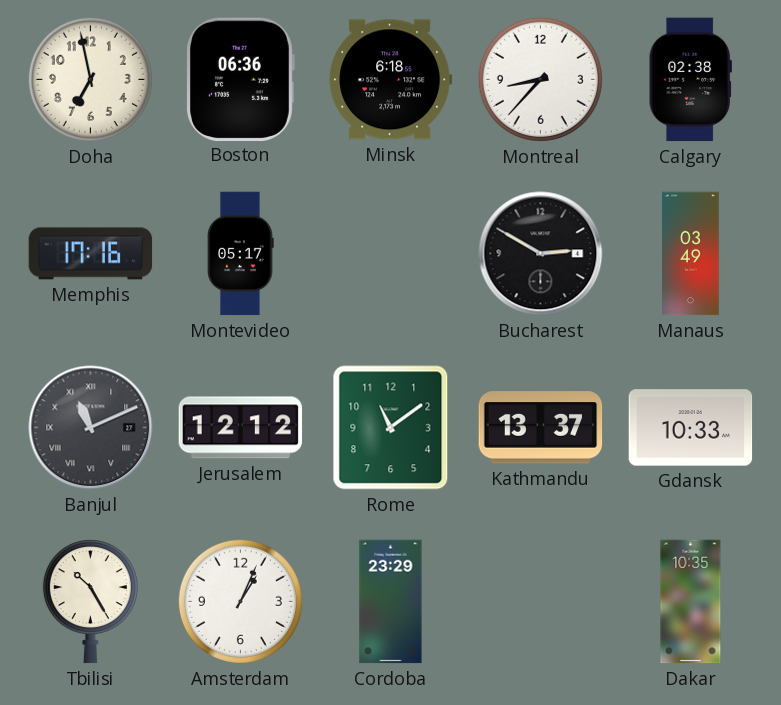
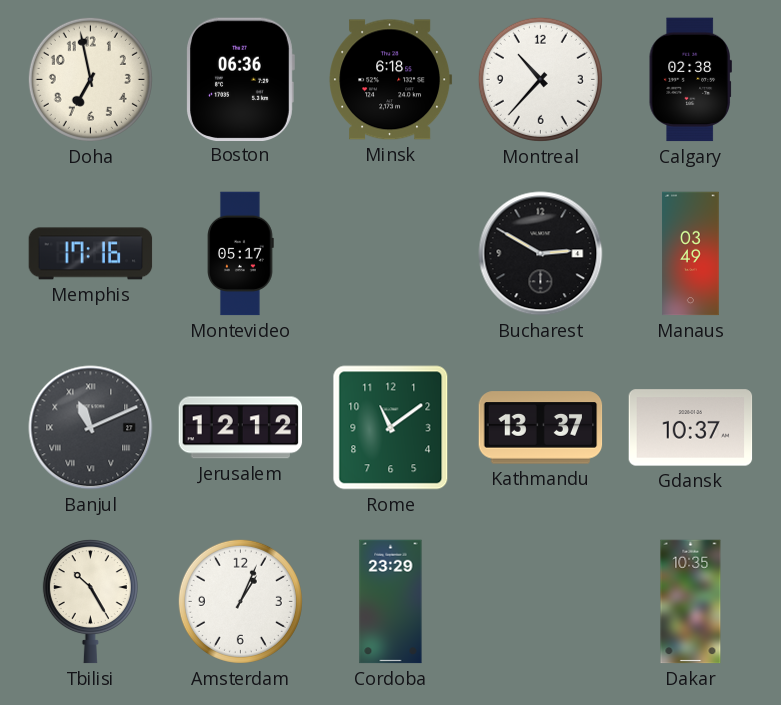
Montreal: 8:37 -> 10:37 (540, 79)
Gdansk: 10:33 -> 10:37 (691, 428)
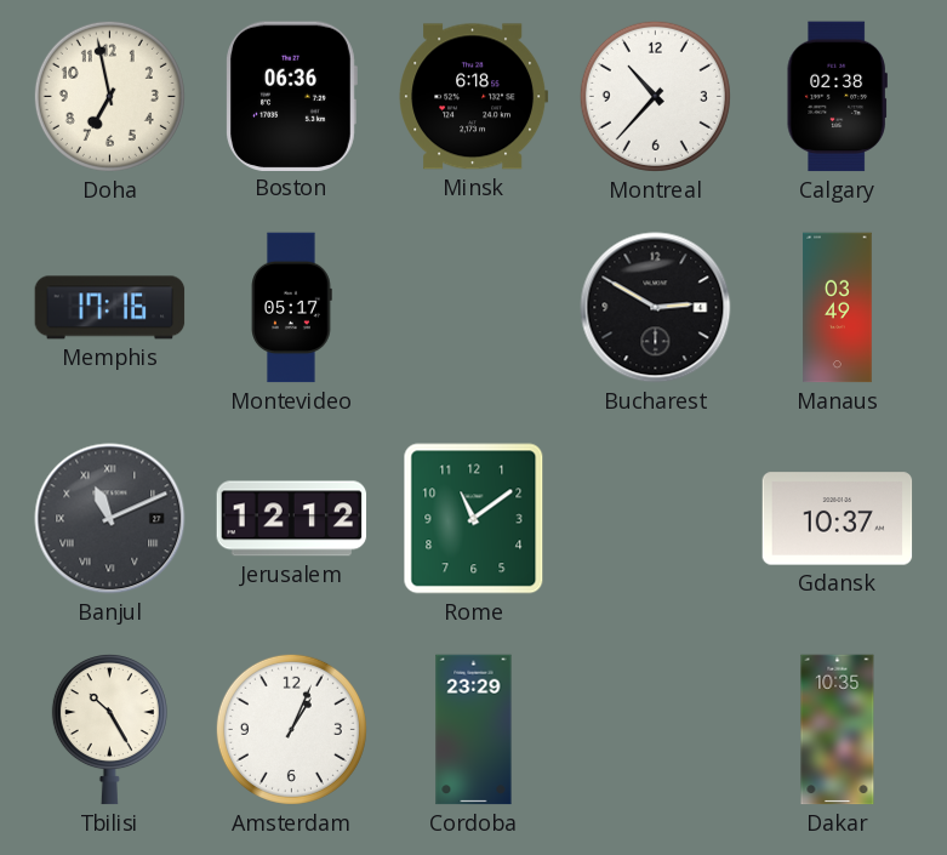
Kathmandu: 13:37 -> none (541, 428)
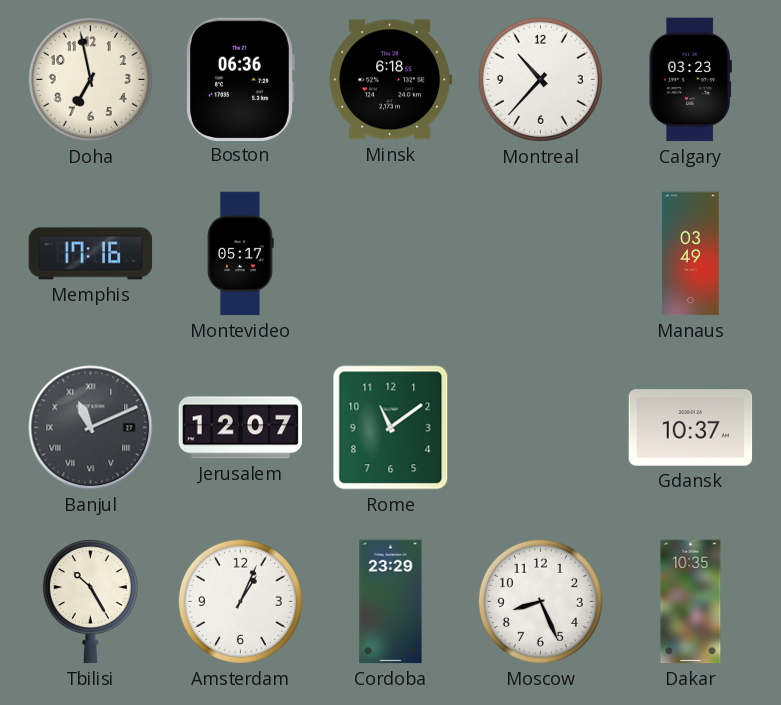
Calgary: 02:38 -> 03:23 (690, 80)
Bucharest: 2:50 -> none (656, 308)
Jerusalem: 12:12 -> 12:07 (241, 428)
Moscow: none -> 8:26 (540, 601)
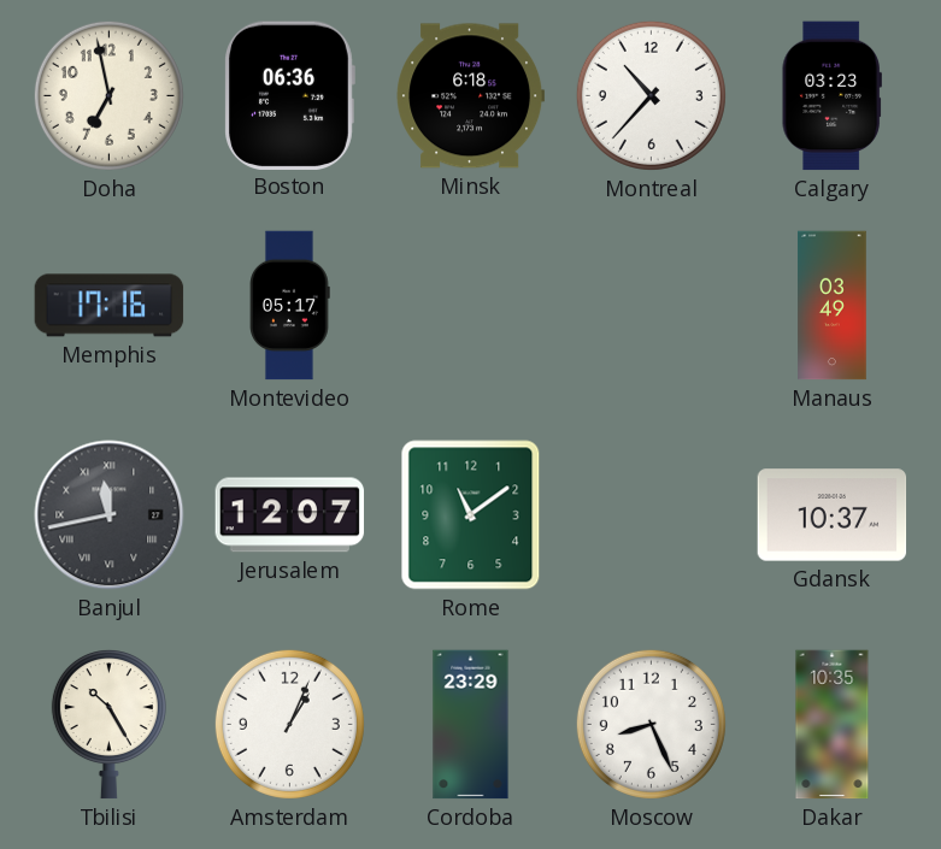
Banjul: 11:11 -> 11:43 (110, 515)
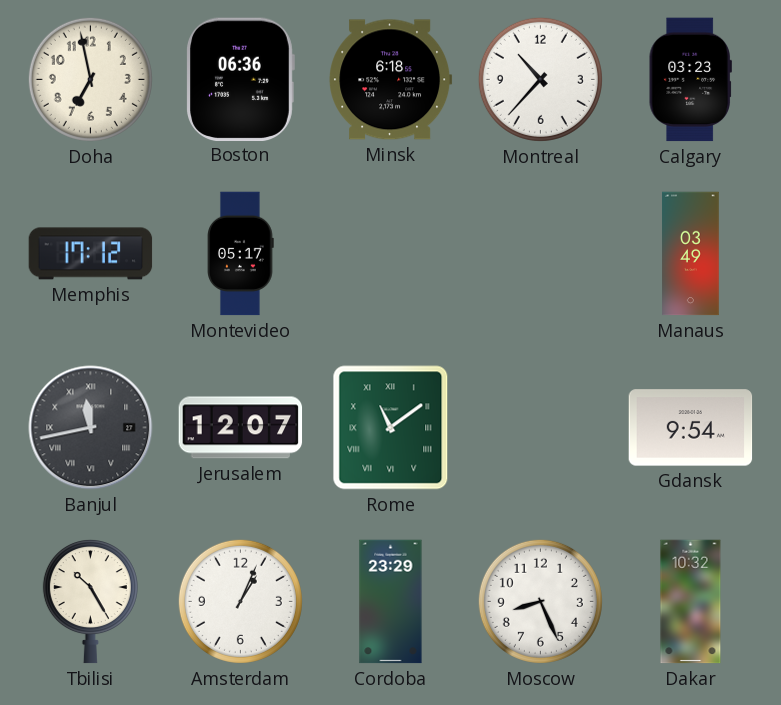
Memphis: 17:16 -> 17:12 (91, 254)
Rome numerals: Arabic -> Roman (391, 428)
Gdansk: 10:37 -> 9:54 (691, 428)
Dakar: 10:35 -> 10:32 (691, 602)
